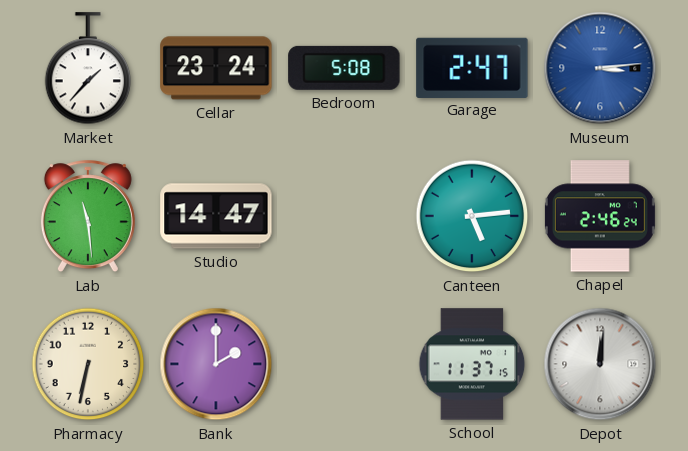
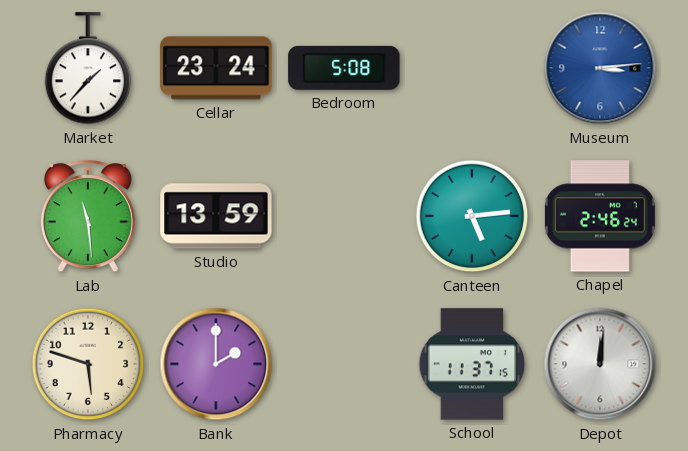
Garage: 2:47 -> none (472, 67)
Studio: 14:47 -> 13:59 (216, 216)
Pharmacy: 6:32 -> 5:48 (88, 364)
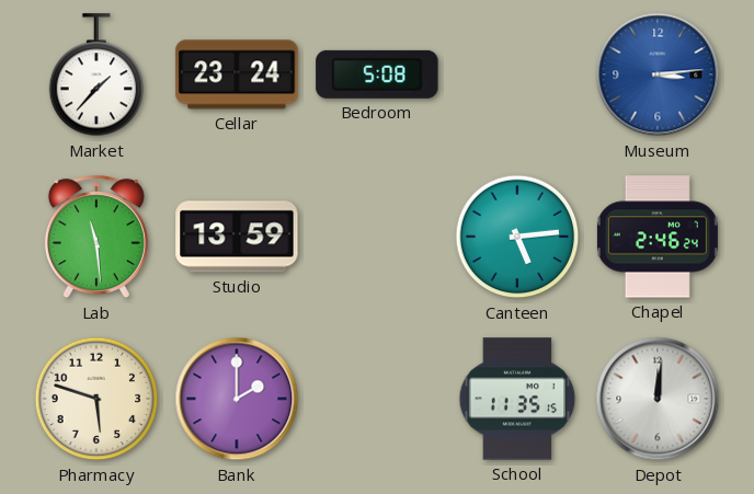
School: 11:37 -> 11:35 (517, 399)
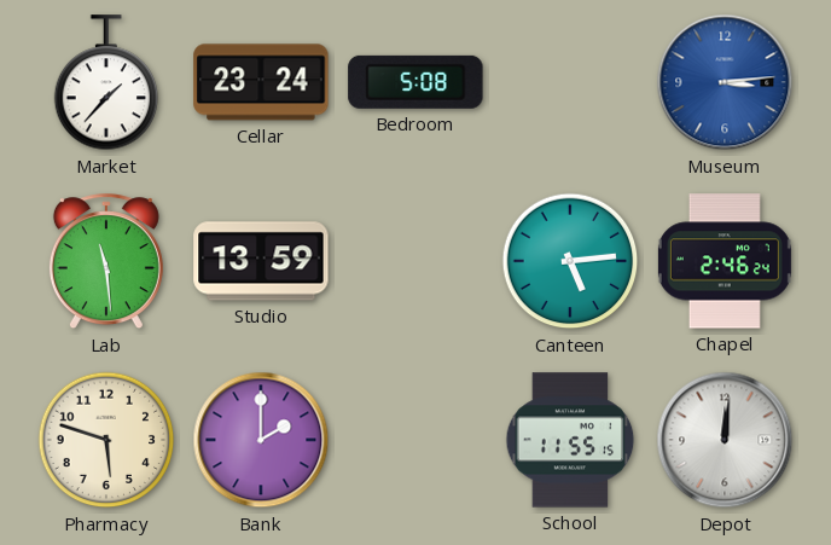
School: 11:35 -> 11:55 (570, 440)
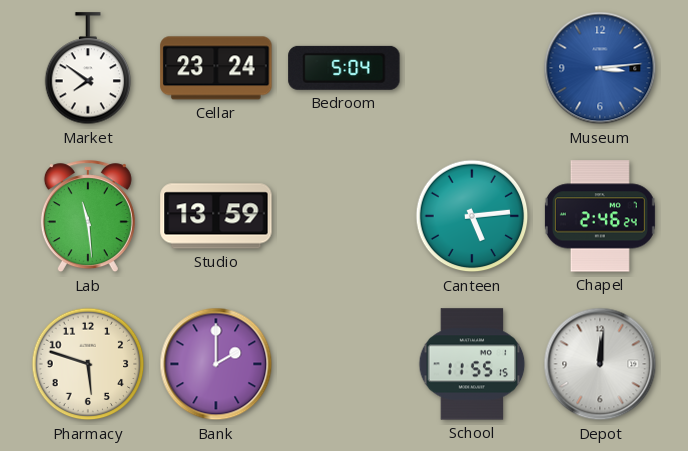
Market: 1:37 -> 7:51 (88, 69)
Bedroom: 5:08 -> 5:04 (344, 68)
